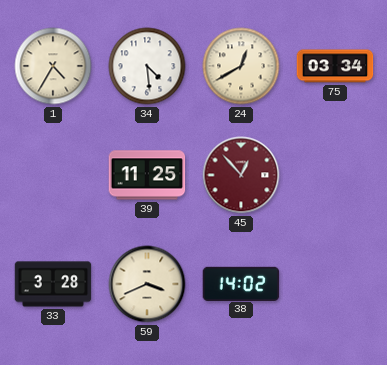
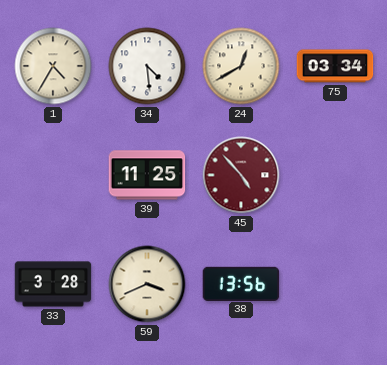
45: 12:53 -> 4:53 (241, 175)
38: 14:02 -> 13:56 (241, 283)
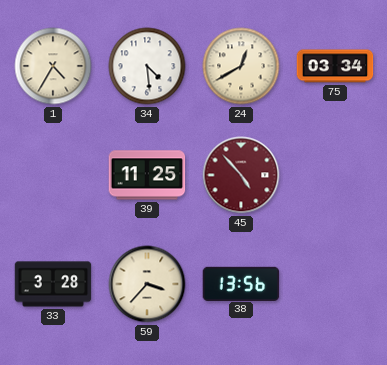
59: 3:41 -> 3:37 (147, 284)
